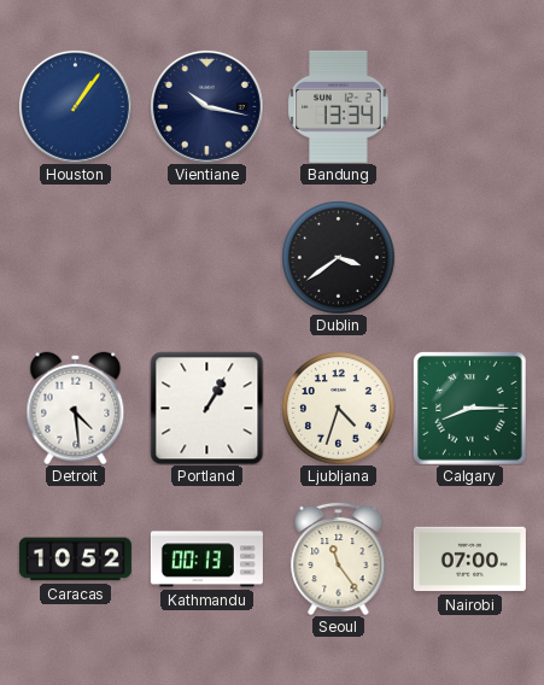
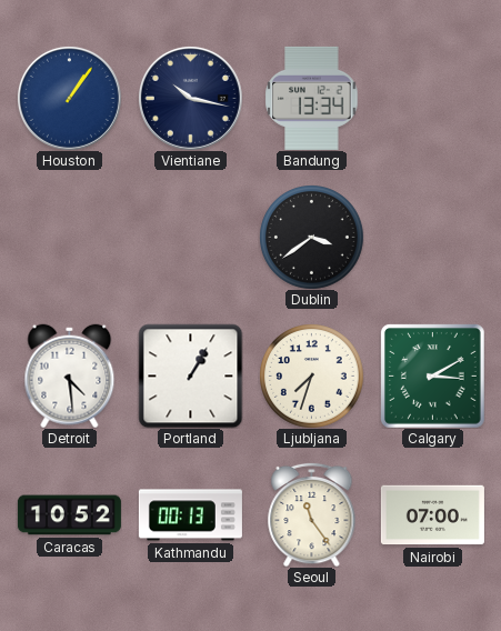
Ljubljana: 4:33 -> 7:33 (312, 377)
Calgary: 8:15 -> 3:10 (433, 377)
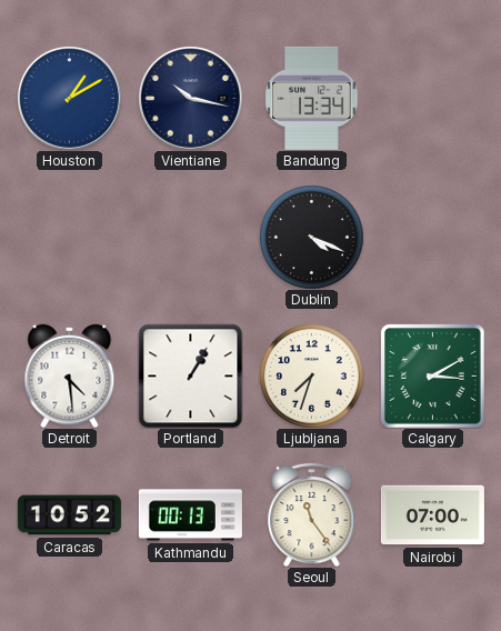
Houston: 1:06 -> 1:10 (69, 98)
Dublin: 3:39 -> 4:19 (312, 238)
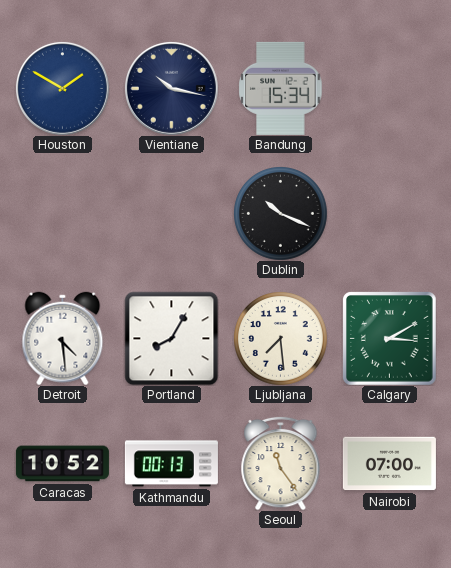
Houston: 1:10 -> 1:50 (62, 88)
Bandung: 13:34 -> 15:34 (281, 88)
Dublin: 4:19 -> 10:19 (281, 214)
Portland: 1:05 -> 8:05 (171, 338)
Ljubljana: 7:33 -> 7:29 (281, 339)
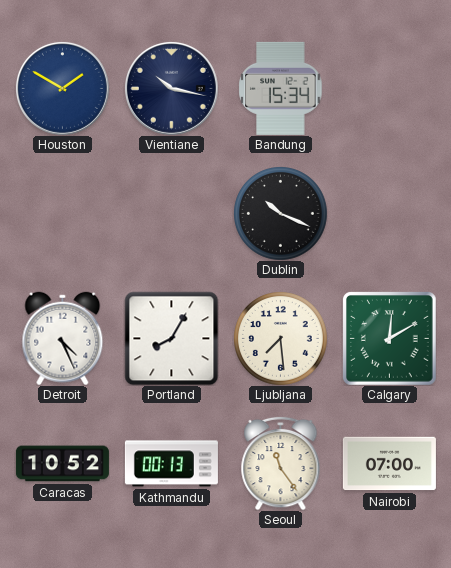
Detroit: 4:29 -> 4:26 (63, 338)
Calgary: 3:10 -> 12:10 (390, 339)
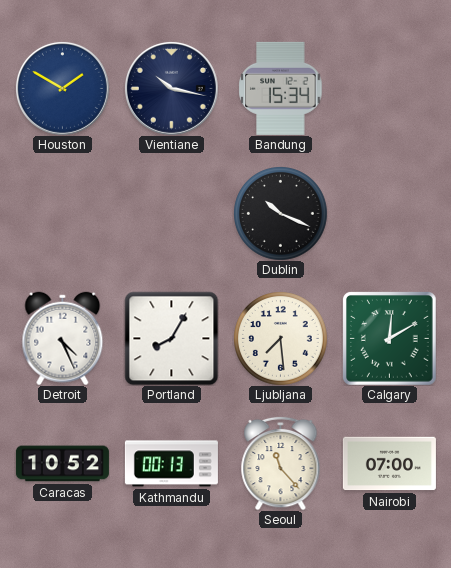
Seoul: 11:24 -> 11:23 (281, 463)
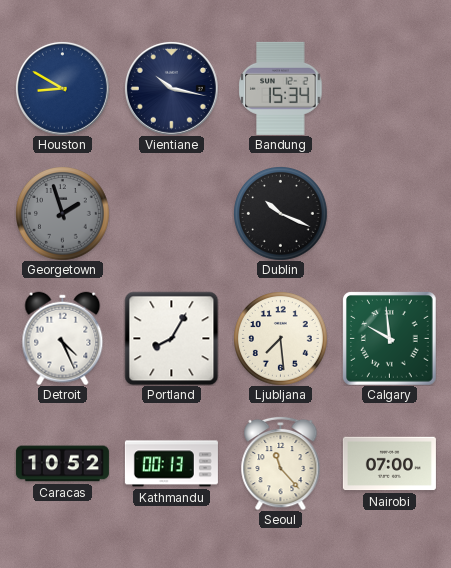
Houston: 1:50 -> 8:50 (62, 88)
Georgetown: none -> 1:57 (63, 214)
Calgary: 12:10 -> 9:59 (390, 339)
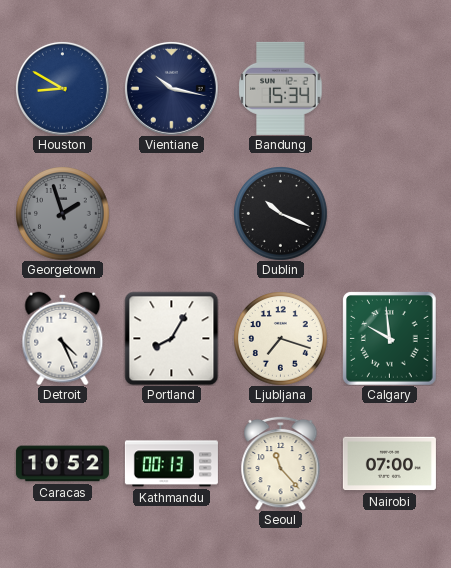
Ljubljana: 7:29 -> 7:18 (281, 339)
